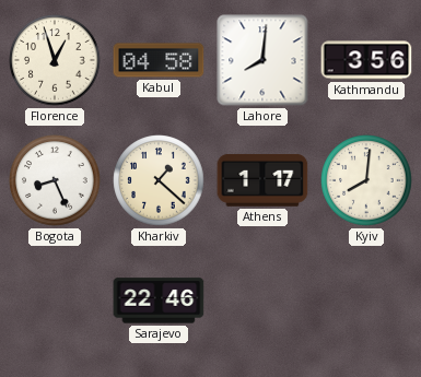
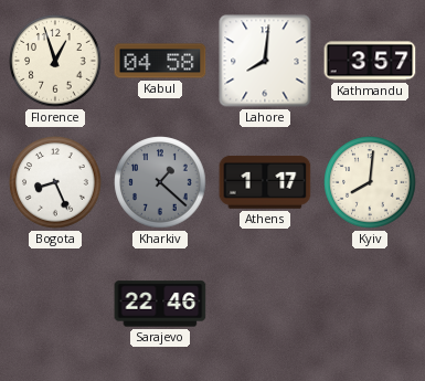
Kathmandu: 3:56 -> 3:57 (370, 61)
Kharkiv dial: cream -> grey (160, 182)
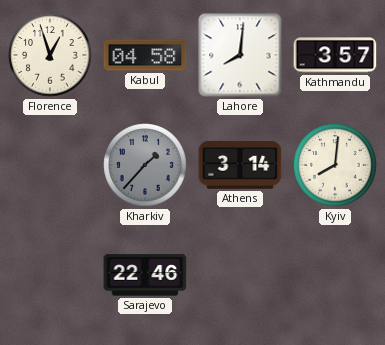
Bogota: 8:26 -> none (55, 182)
Kharkiv: 1:22 -> 1:37 (145, 165)
Athens: 1:17 -> 3:14 (240, 165)
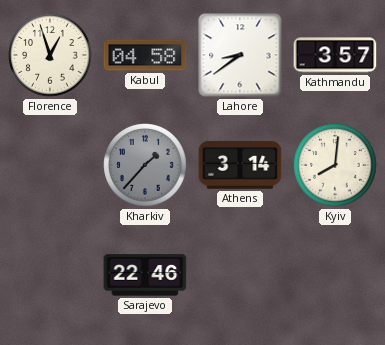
Lahore: 8:01 -> 8:39 (240, 55)
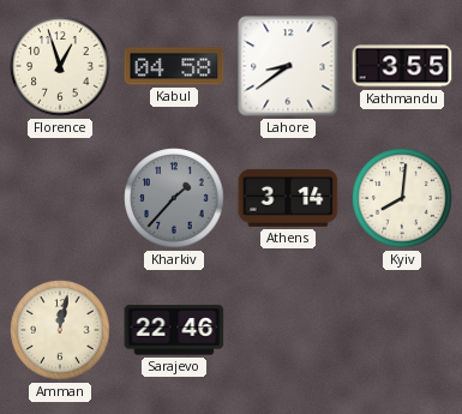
Kathmandu: 3:57 -> 3:55 (402, 66)
Amman: none -> 12:02 (60, 330)
